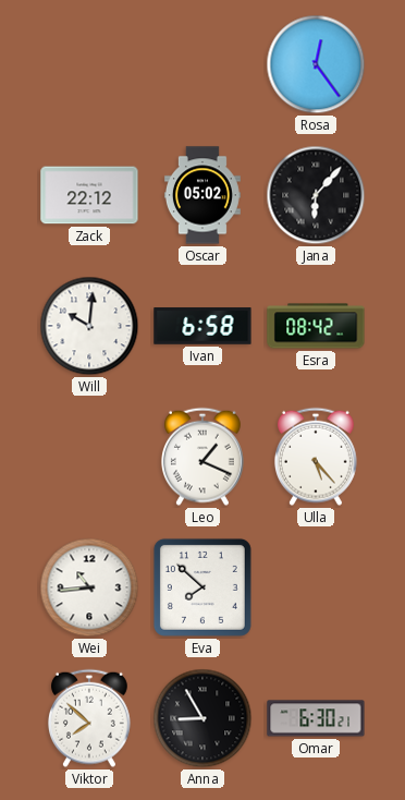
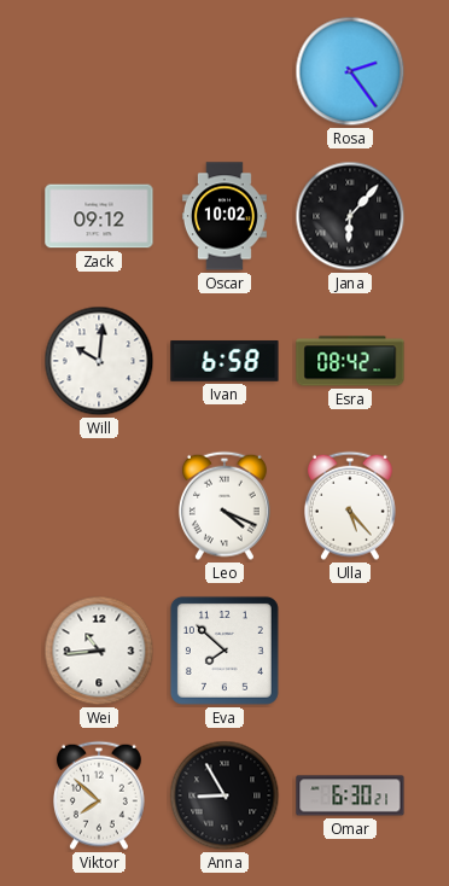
Rosa: 12:24 -> 2:24 (350, 71)
Zack: 22:12 -> 09:12 (99, 216)
Oscar: 05:02 -> 10:02 (224, 216)
Leo: 1:19 -> 4:19 (224, 506)
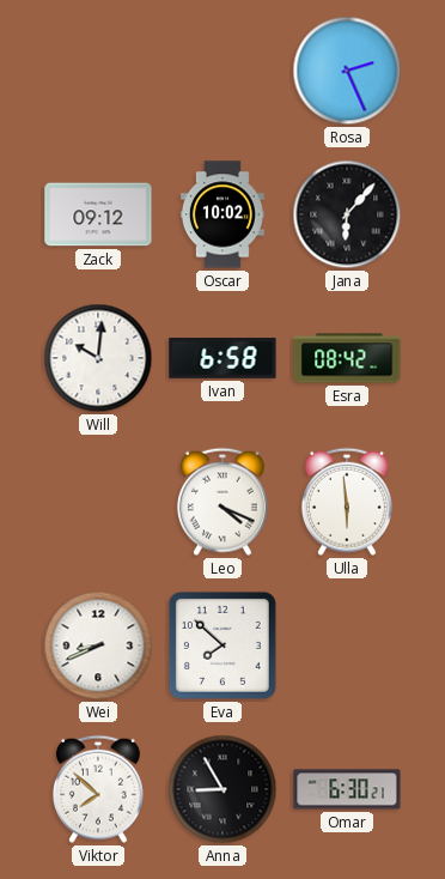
Rosa: 2:24 -> 2:26 (347, 71)
Ulla: 5:23 -> 5:59 (347, 502)
Wei: 10:44 -> 8:41 (98, 645)
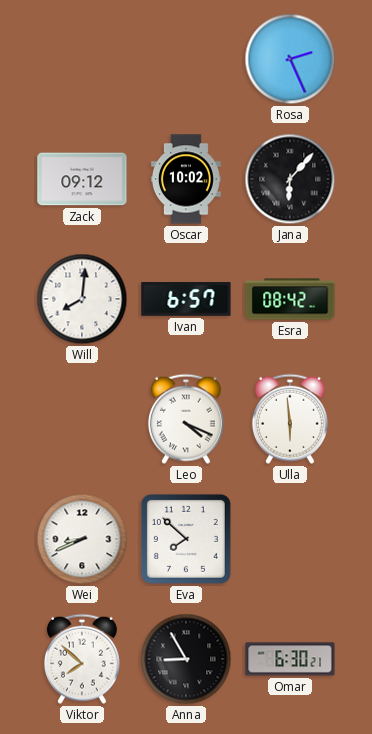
Will: 10:01 -> 8:01 (82, 299)
Ivan: 6:58 -> 6:57 (186, 299)
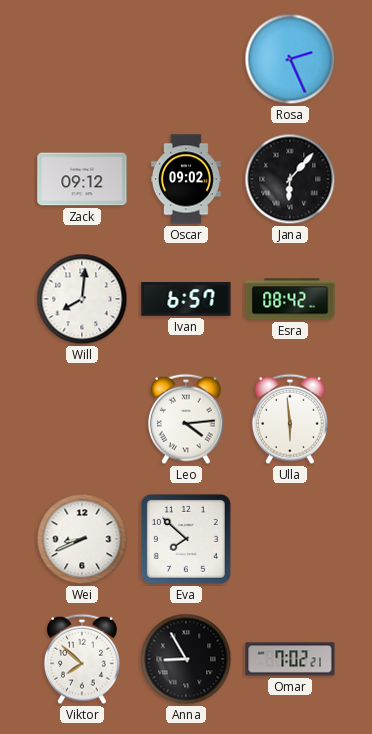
Oscar: 10:02 -> 09:02 (186, 179)
Leo: 4:19 -> 4:14 (186, 419)
Omar: 6:30 -> 7:02 (290, 659)
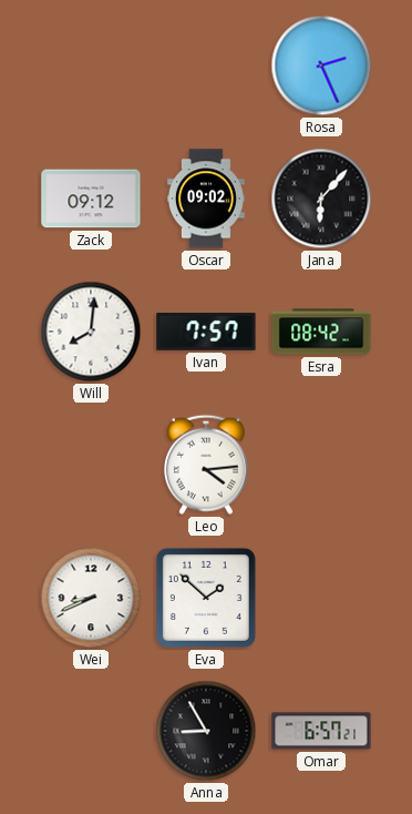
Ivan: 6:57 -> 7:57 (206, 332)
Ulla: 5:59 -> none (290, 419)
Eva: 7:52 -> 1:52 (206, 598)
Viktor: 7:52 -> none (82, 659)
Omar: 7:02 -> 6:57 (321, 731)
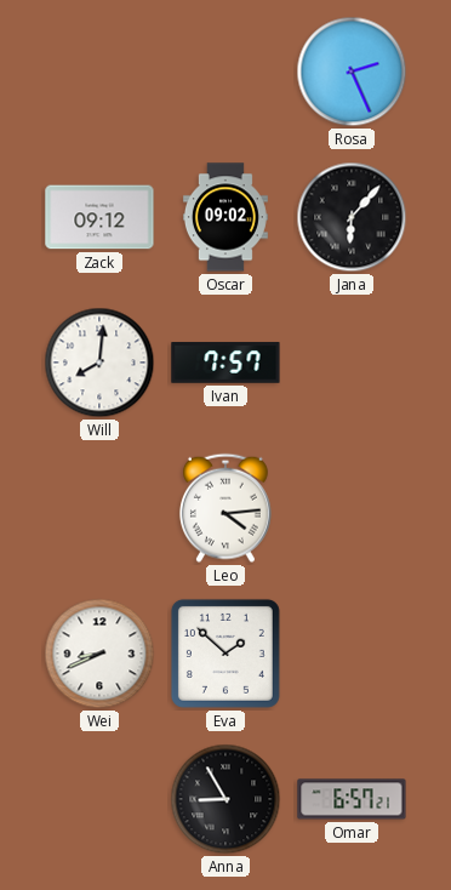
Esra: 08:42 -> none (321, 332)
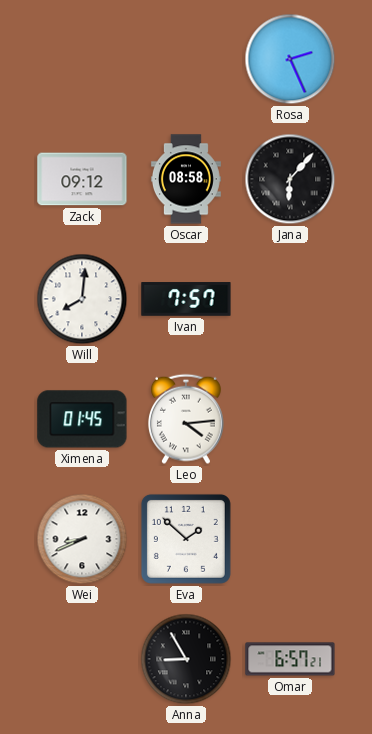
Oscar: 09:02 -> 08:58 (186, 179)
Ximena: none -> 01:45 (82, 419)
